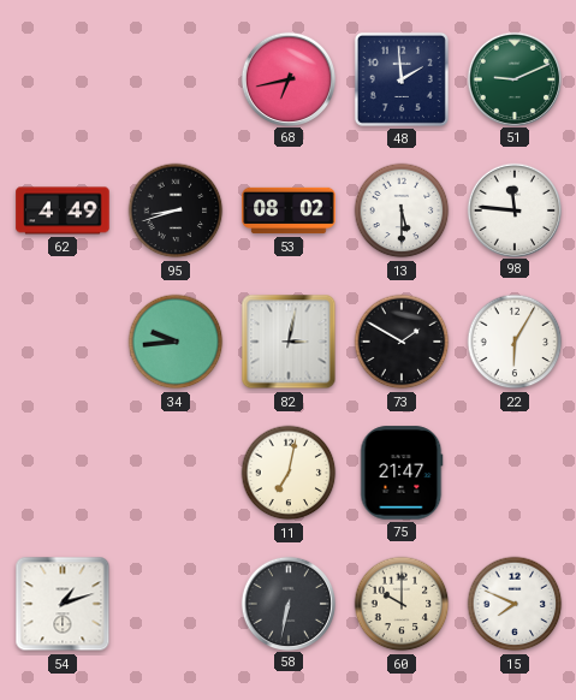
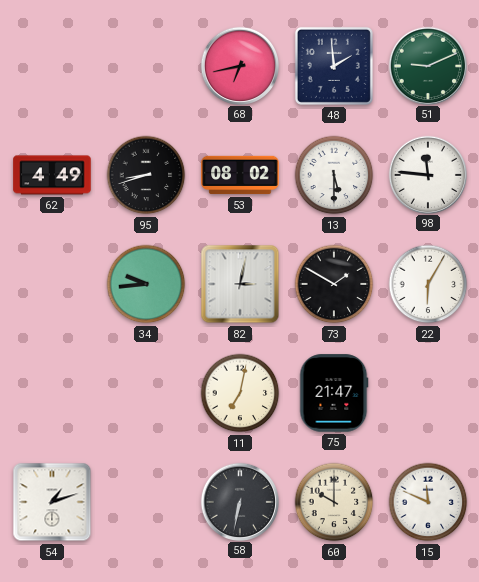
15: 7:49 -> 11:49 (428, 502)
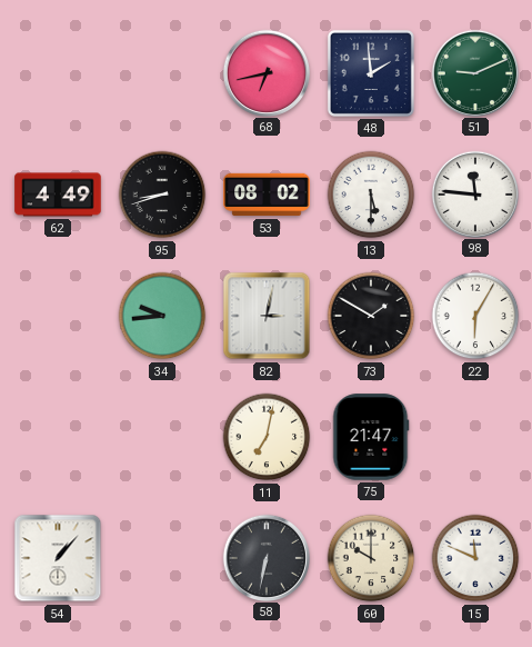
54: 1:12 -> 1:07 (58, 558)
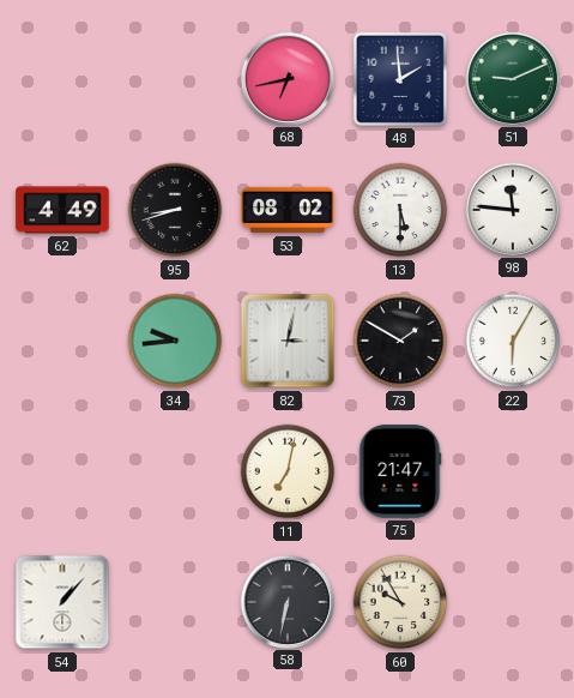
60: 10:00 -> 9:55 (400, 602)
15: 11:49 -> none (475, 558)
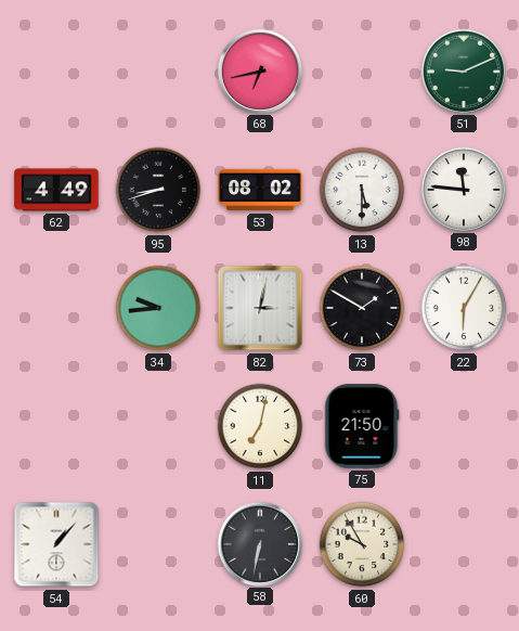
48: 1:59 -> none (400, 79)
75: 21:47 -> 21:50 (362, 426)
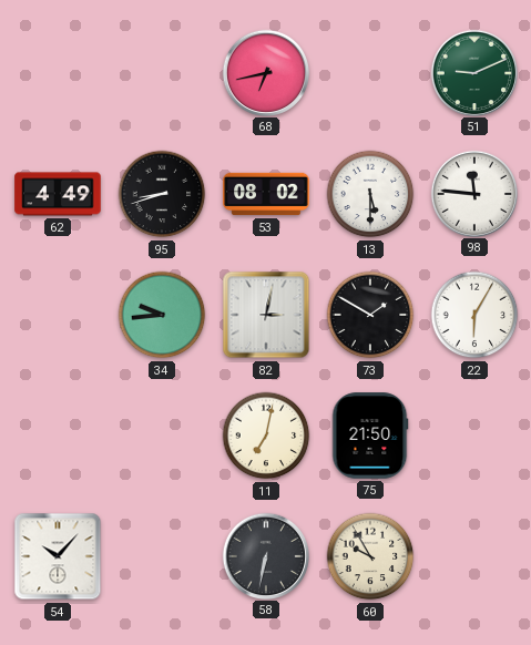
54: 1:07 -> 10:07 (58, 556)
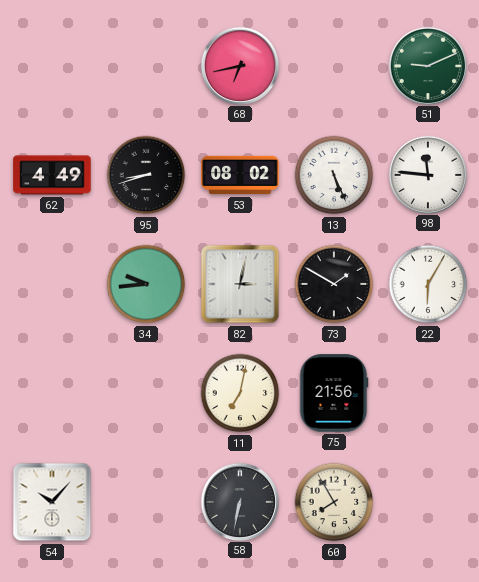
13: 5:30 -> 5:26 (334, 175)
75: 21:50 -> 21:56 (334, 393)
60: 9:55 -> 7:55 (334, 502)
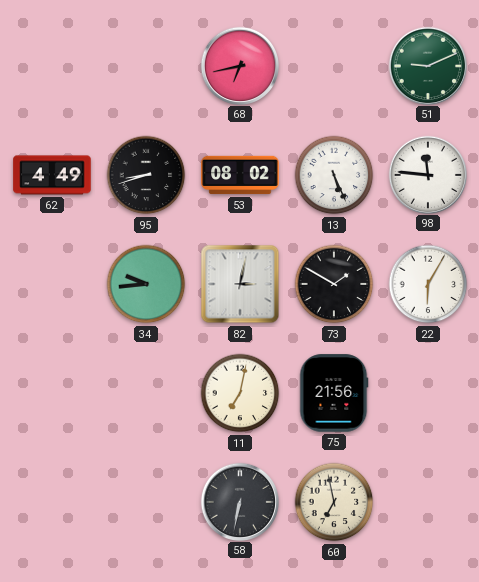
54: 10:07 -> none (52, 502)
60: 7:55 -> 6:58 (334, 502)
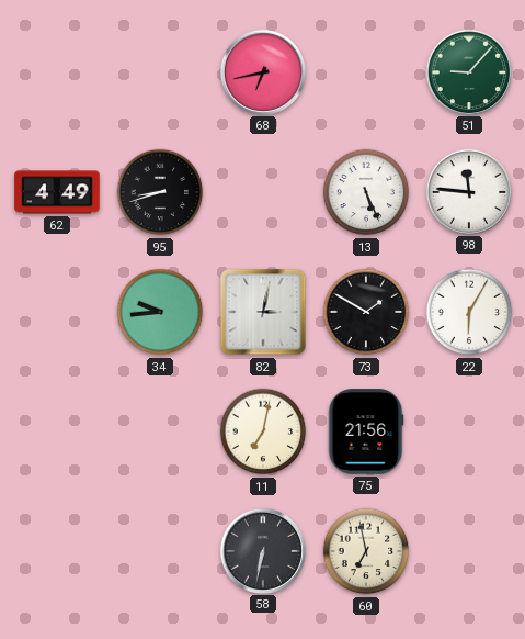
51: 9:11 -> 9:07 (468, 71)
53: 08:02 -> none (240, 175)
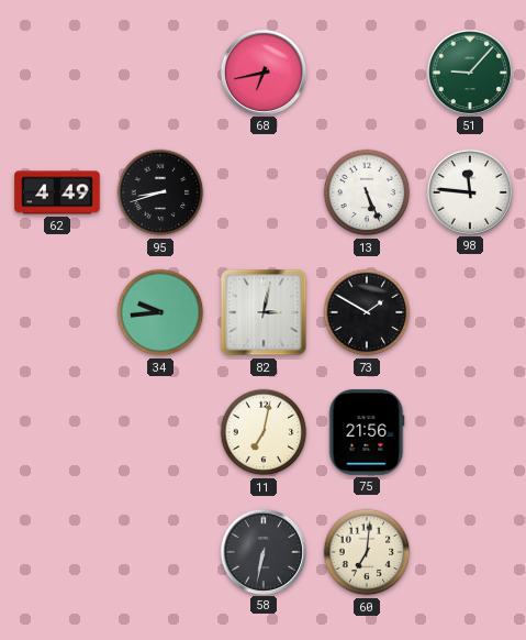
22: 6:05 -> none (469, 312)
60: 6:58 -> 7:01 (367, 552)
